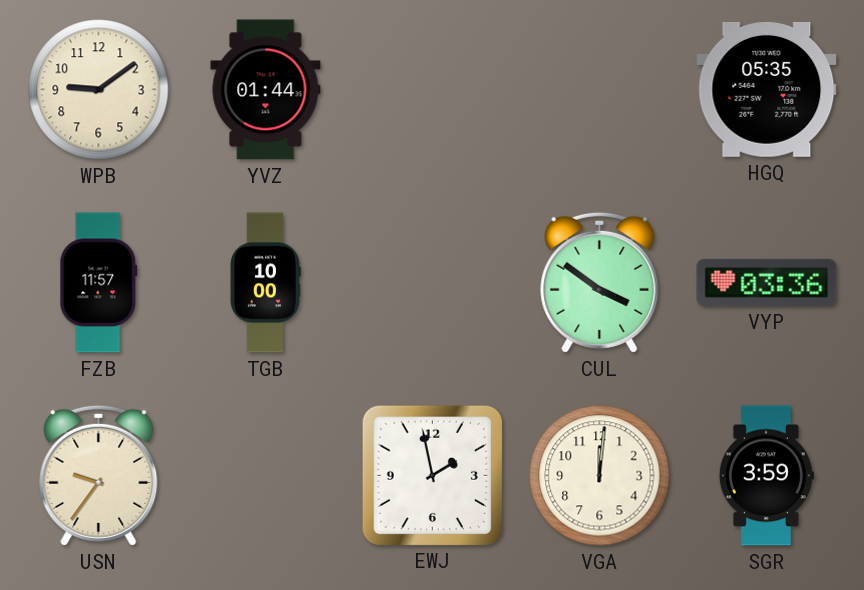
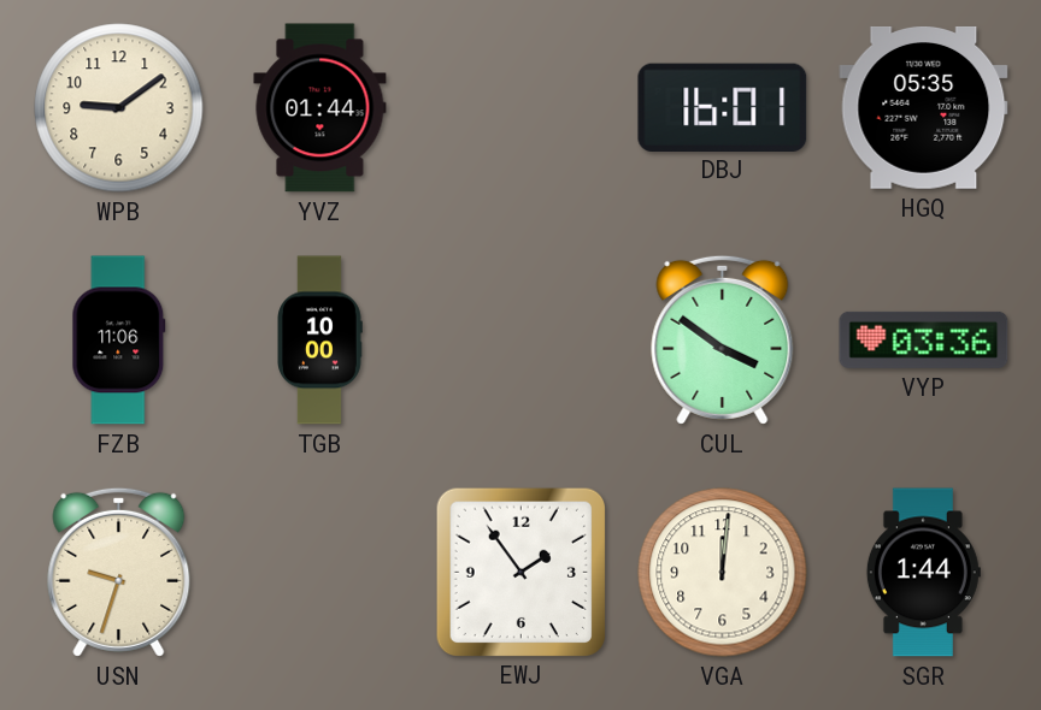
DBJ: none -> 16:01 (723, 107)
FZB: 11:57 -> 11:06 (119, 341)
USN: 9:36 -> 9:33 (119, 572)
EWJ: 1:58 -> 1:54 (520, 572)
SGR: 3:59 -> 1:44 (923, 573)
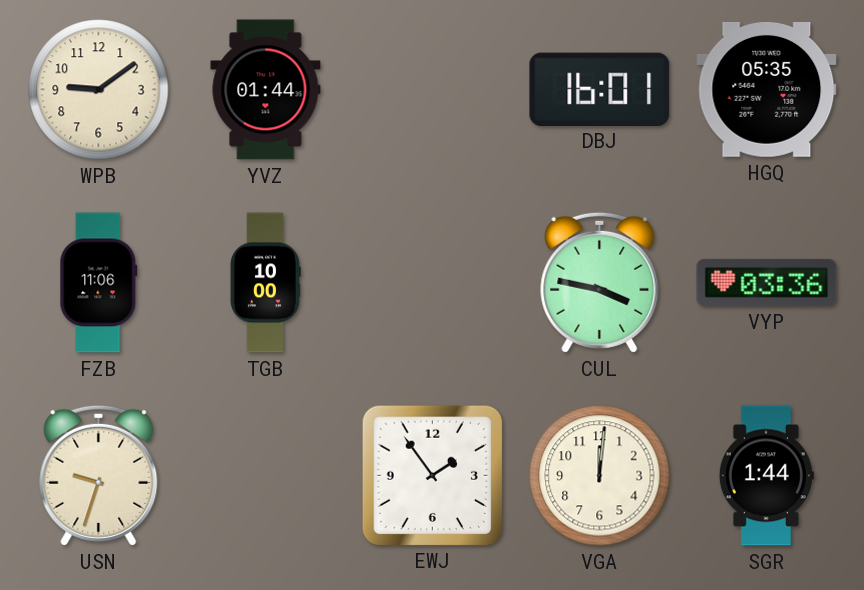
CUL: 3:51 -> 3:47 (600, 282)
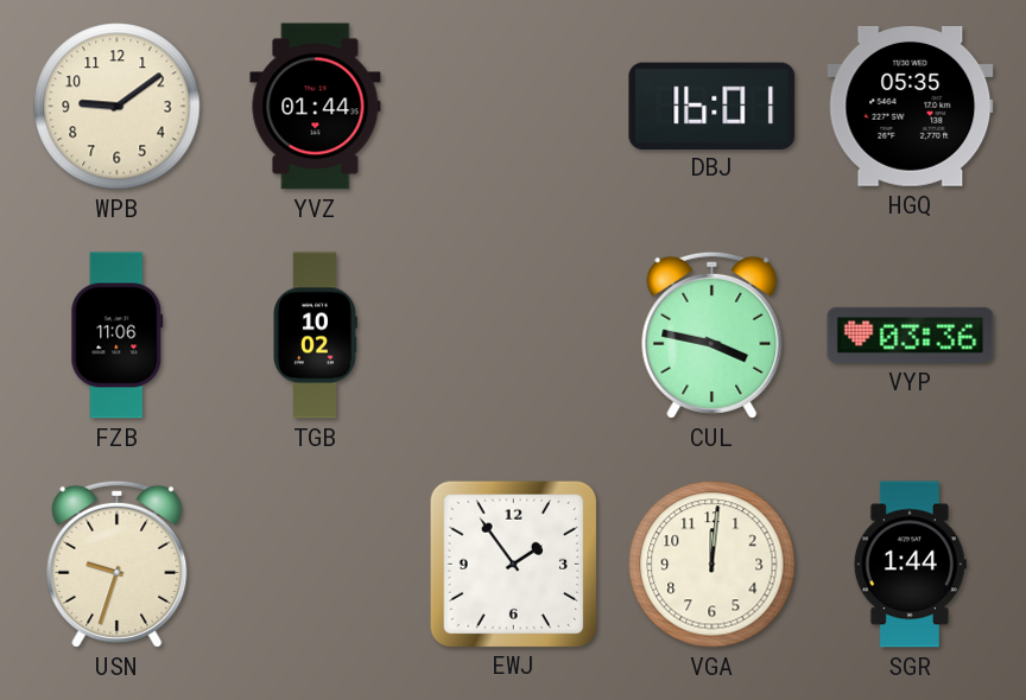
TGB: 10:00 -> 10:02 (315, 336)
